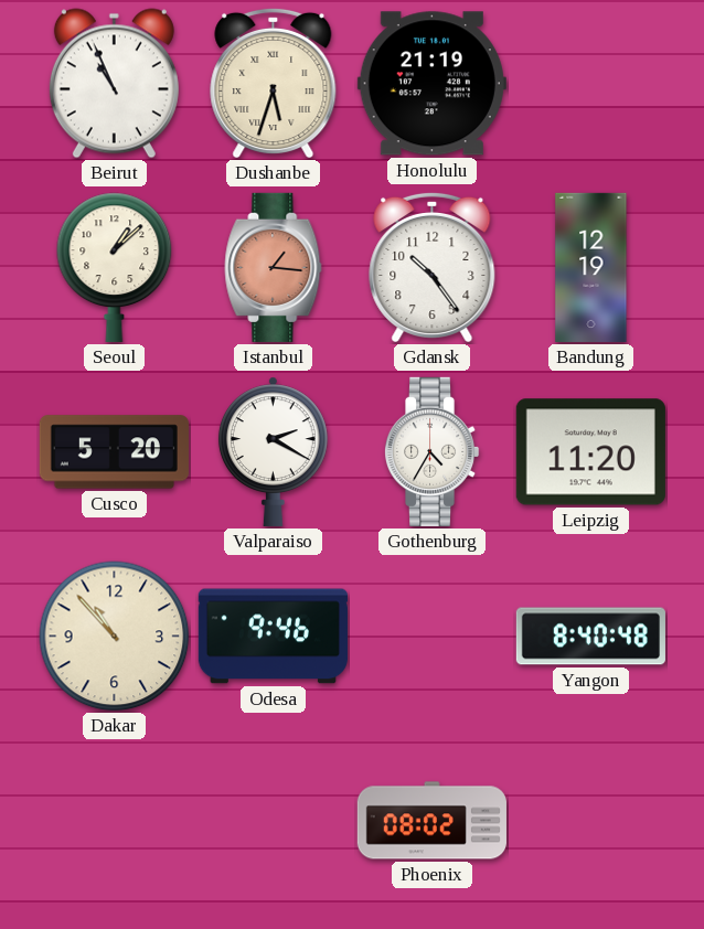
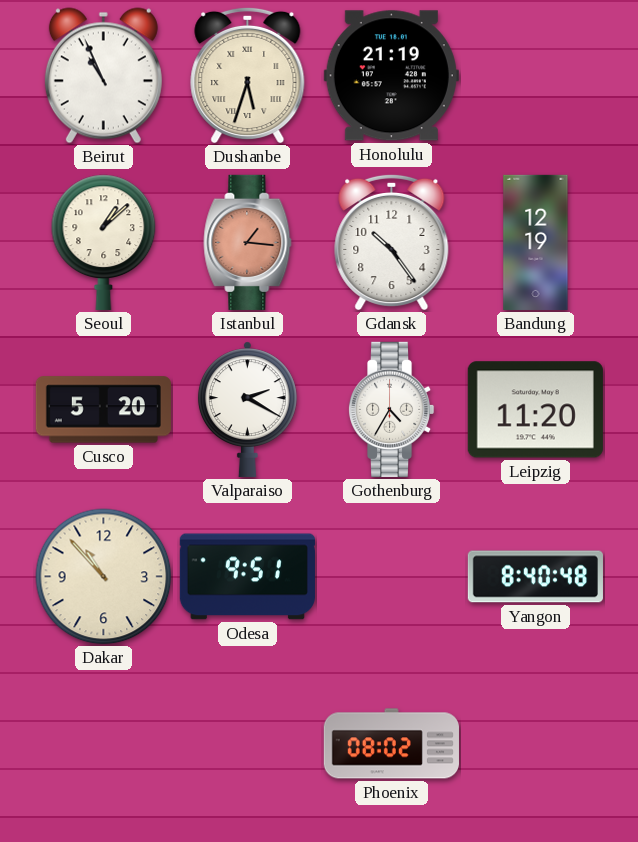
Odesa: 9:46 -> 9:51 (247, 577)
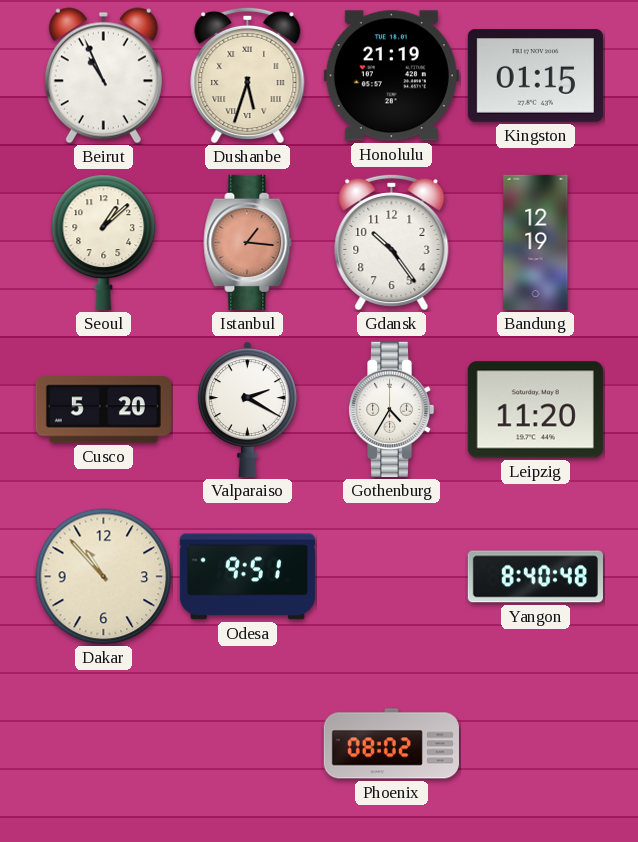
Kingston: none -> 01:15 (535, 76)
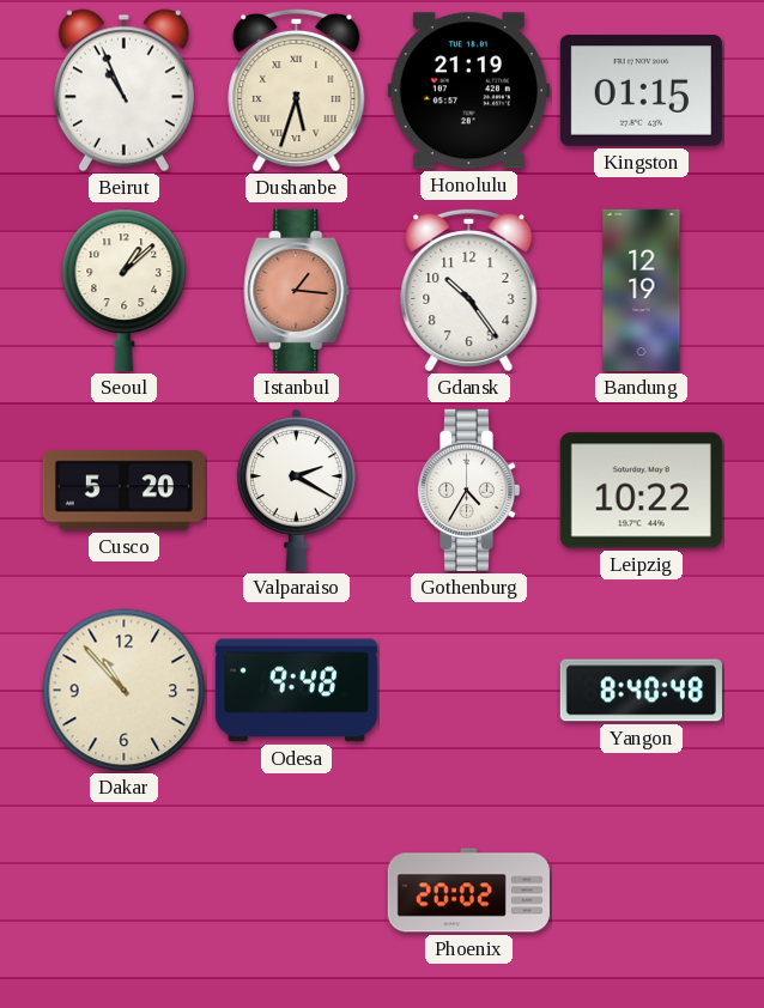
Leipzig: 11:20 -> 10:22 (641, 491)
Odesa: 9:51 -> 9:48 (296, 691)
Phoenix: 08:02 -> 20:02 (468, 891)
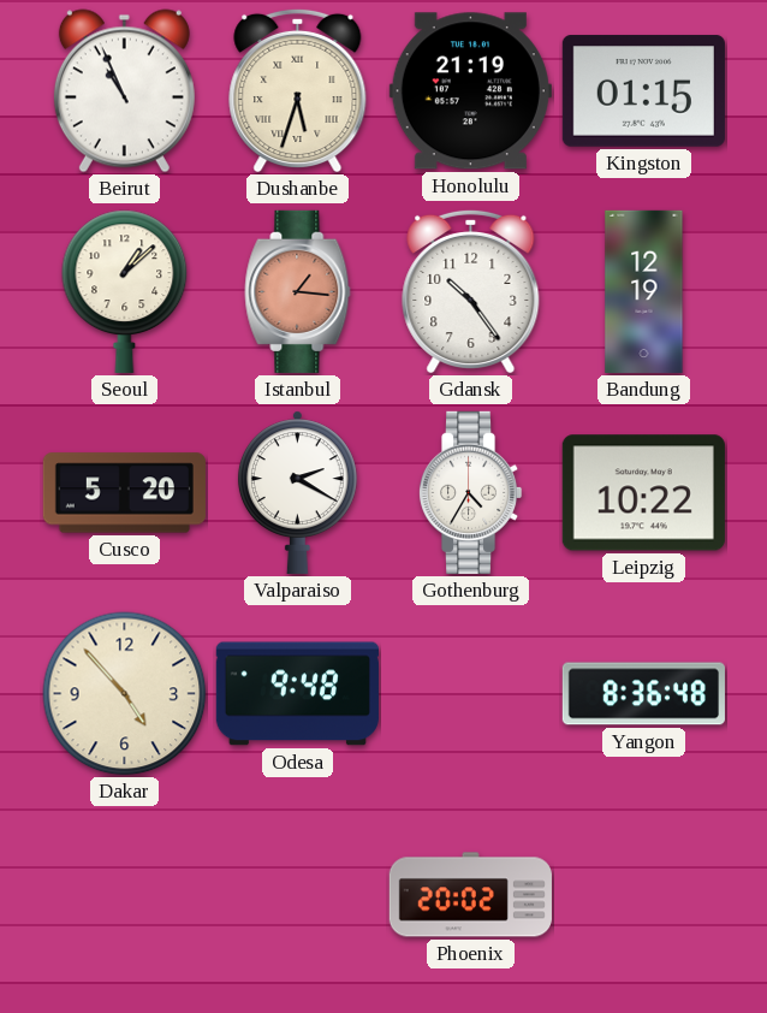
Dakar: 10:53 -> 4:53 (125, 694)
Yangon: 8:40 -> 8:36 (643, 694)
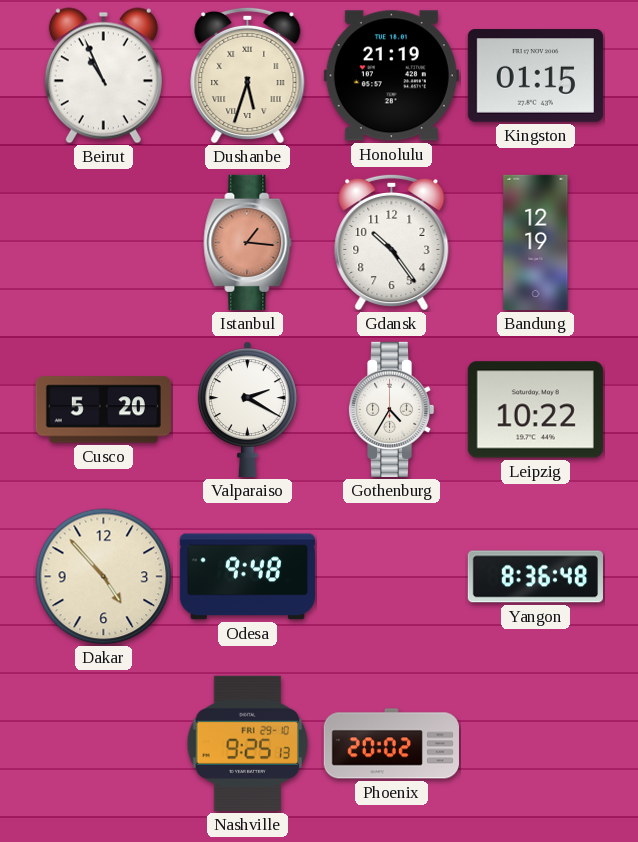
Seoul: 1:08 -> none (125, 291)
Nashville: none -> 9:25 (248, 743)
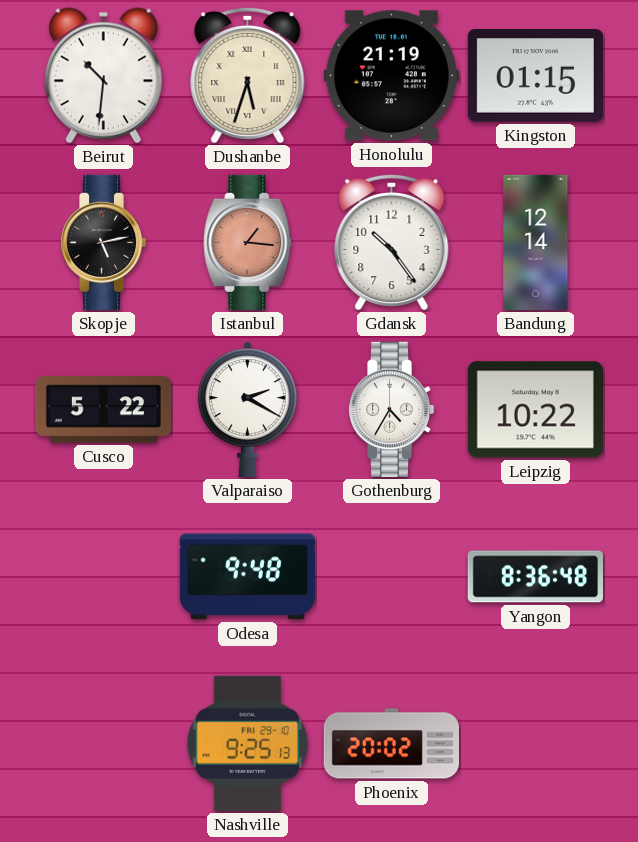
Beirut: 10:56 -> 10:31 (103, 76)
Skopje: none -> 5:13 (103, 242)
Bandung: 12:19 -> 12:14 (536, 242)
Cusco: 5:20 -> 5:22 (103, 410)
Dakar: 4:53 -> none (104, 577)
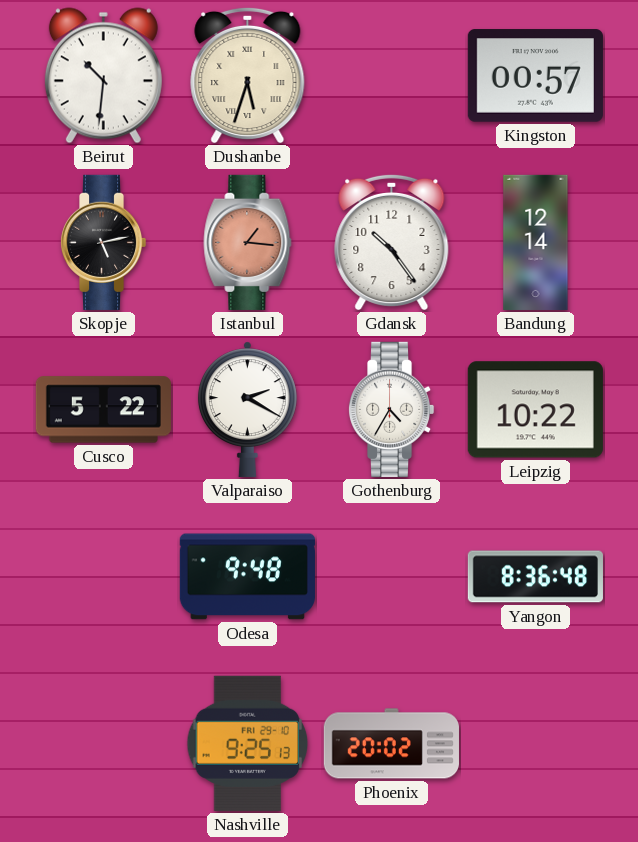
Honolulu: 21:19 -> none (391, 76)
Kingston: 01:15 -> 00:57 (535, 76)
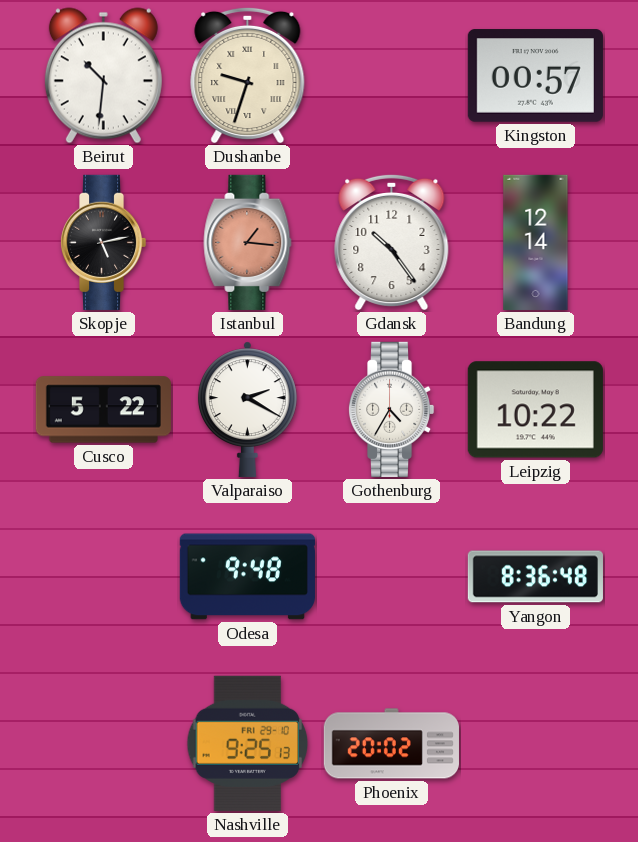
Dushanbe: 5:33 -> 9:33 (248, 75)
